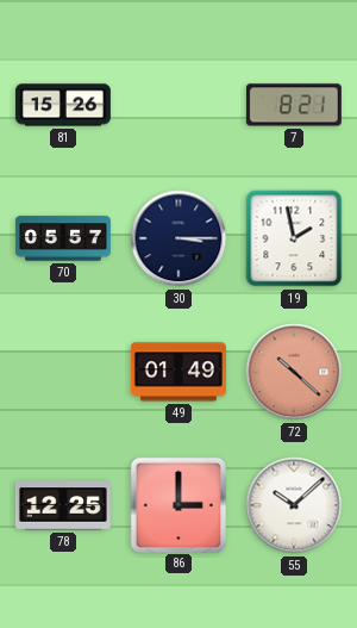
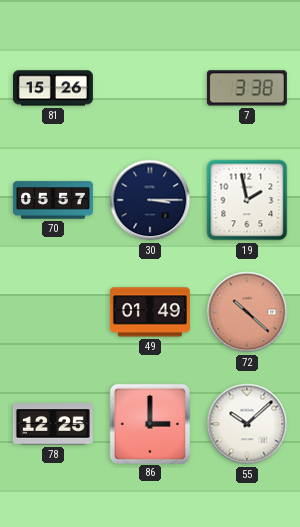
7: 8:21 -> 3:38 (247, 88)
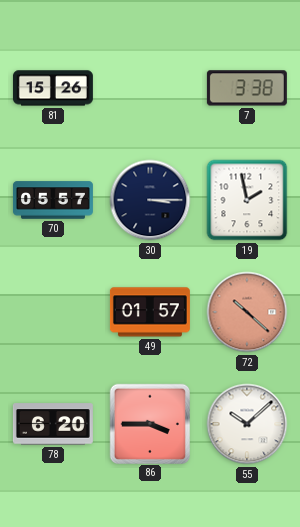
49: 01:49 -> 01:57 (150, 312)
78: 12:25 -> 6:20 (53, 424)
86: 3:00 -> 3:45 (149, 423)
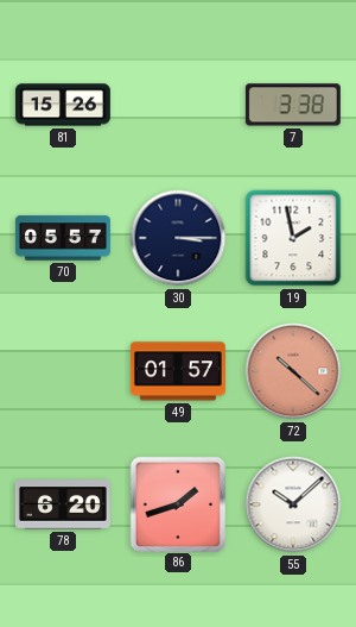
86: 3:45 -> 1:42 (177, 503)
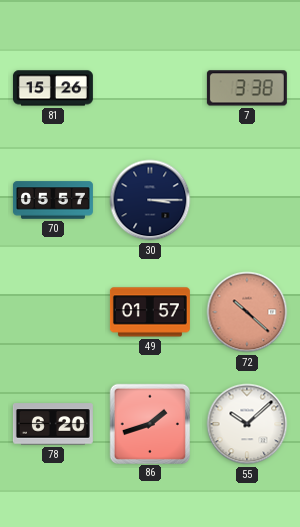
19: 1:58 -> none (293, 238)
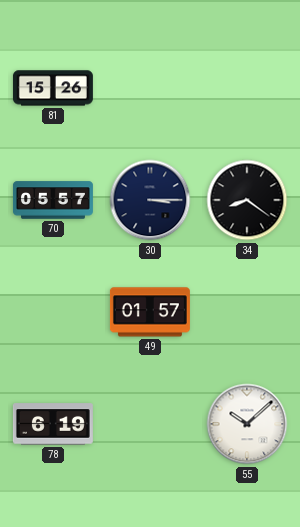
7: 3:38 -> none (247, 88)
34: none -> 8:21 (247, 200)
72: 10:22 -> none (247, 312)
78: 6:20 -> 6:19 (53, 424)
86: 1:42 -> none (149, 423)
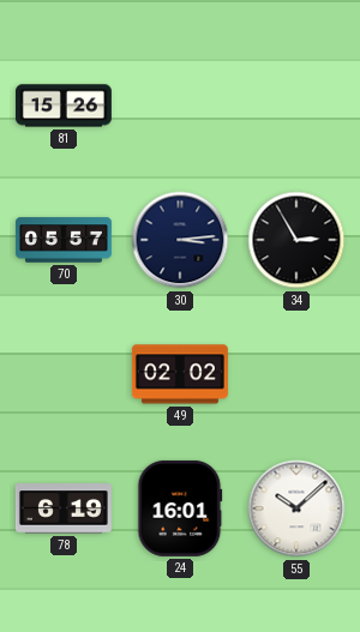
30: 3:15 -> 3:14 (180, 240)
34: 8:21 -> 2:55 (296, 240)
49: 01:57 -> 02:02 (180, 374)
24: none -> 16:01 (180, 508)
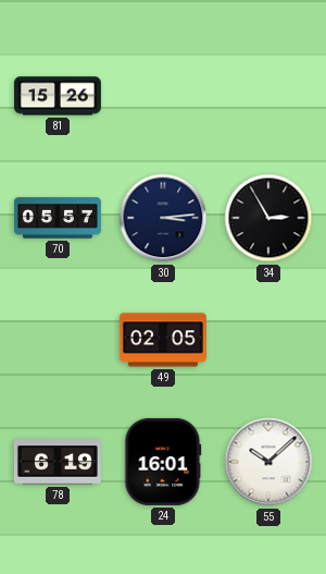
49: 02:02 -> 02:05 (163, 340)
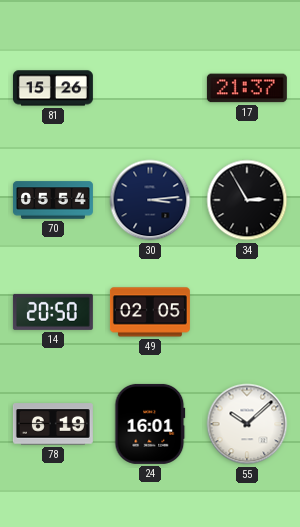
17: none -> 21:37 (247, 88)
70: 05:57 -> 05:54 (53, 200)
14: none -> 20:50 (53, 312)
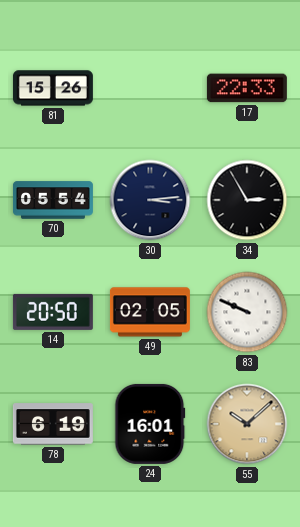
17: 21:37 -> 22:33 (247, 88)
83: none -> 9:49 (247, 312)
55 dial: white -> champagne (247, 424)
